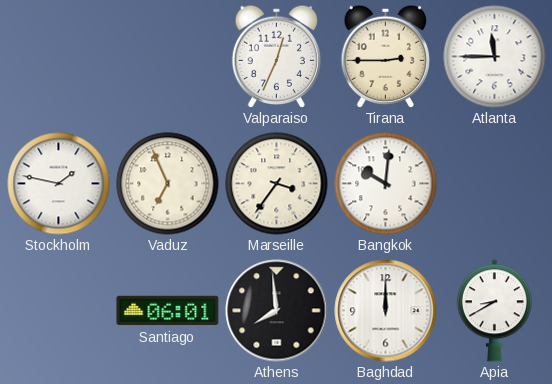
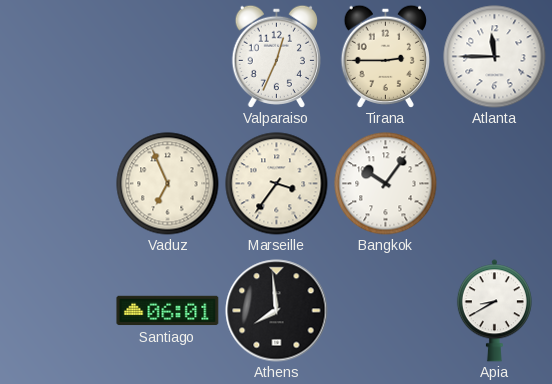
Stockholm: 1:47 -> none (59, 184)
Bangkok: 10:01 -> 10:06 (386, 184)
Baghdad: 12:00 -> none (386, 311)
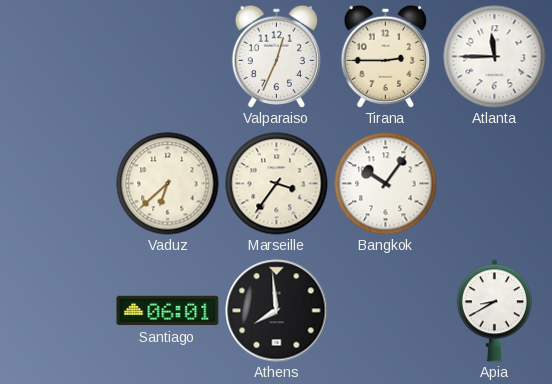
Vaduz: 6:56 -> 6:38 (168, 184)
